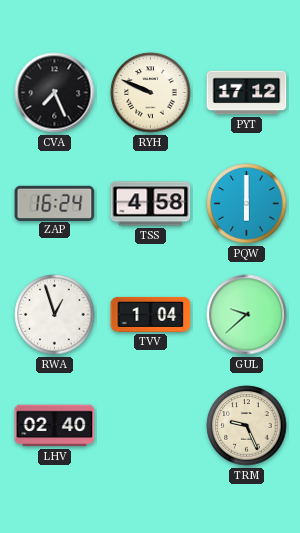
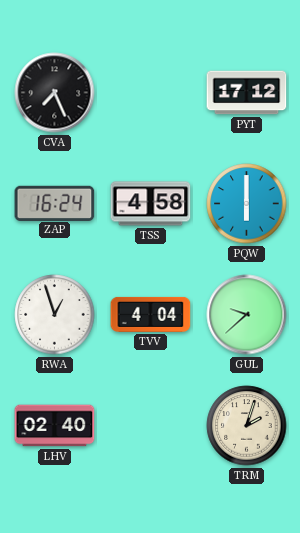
RYH: 9:49 -> none (151, 93)
TVV: 1:04 -> 4:04 (151, 314)
TRM: 9:26 -> 2:03 (247, 426)
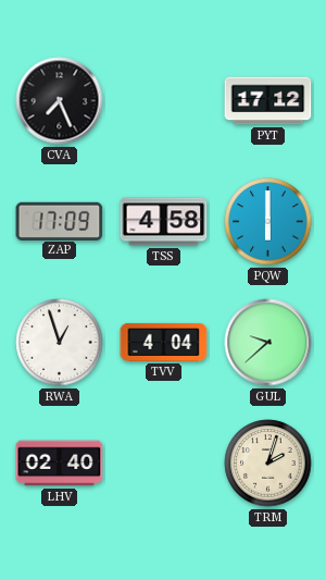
ZAP: 16:24 -> 17:09 (60, 221)
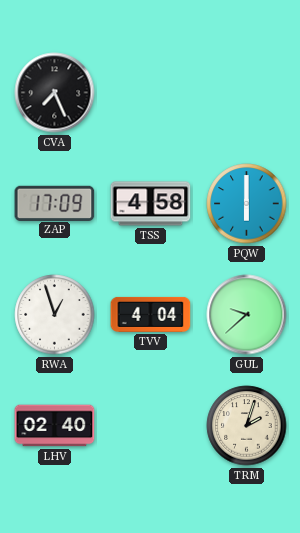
PYT: 17:12 -> none (268, 101)
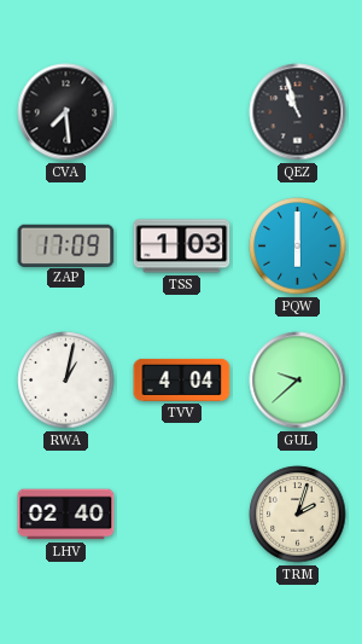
CVA: 7:26 -> 7:29 (66, 112)
QEZ: none -> 10:57 (298, 112)
TSS: 4:58 -> 1:03 (182, 246)
RWA: 12:57 -> 1:02 (66, 381)
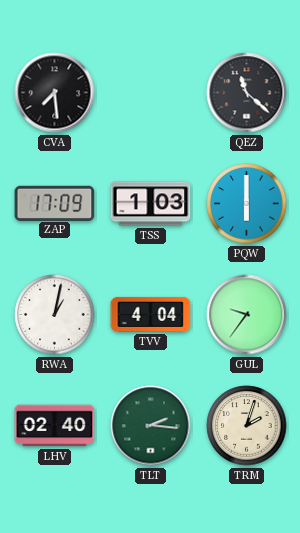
QEZ: 10:57 -> 11:22 (247, 93)
GUL: 9:38 -> 9:36 (247, 315)
TLT: none -> 2:16 (151, 426)
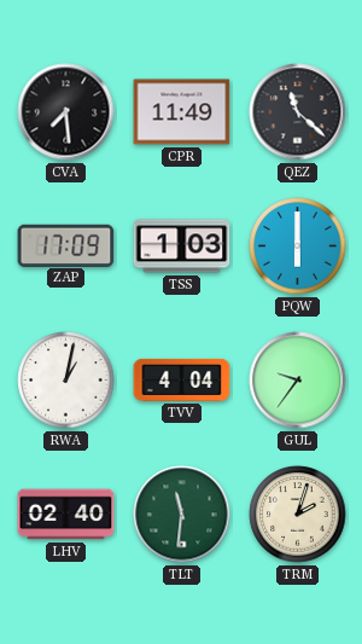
CPR: none -> 11:49 (182, 112)
TLT: 2:16 -> 11:31 (182, 515)
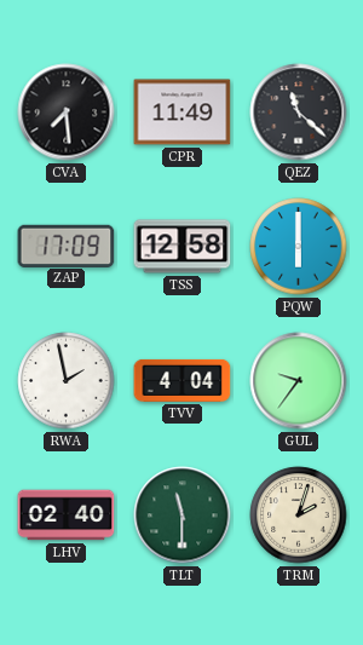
TSS: 1:03 -> 12:58 (183, 247)
RWA: 1:02 -> 1:58 (67, 381)
TLT: 11:31 -> 11:30 (183, 516)
